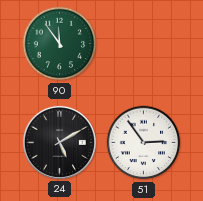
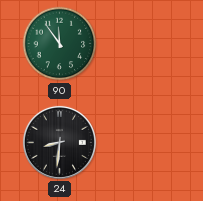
24: 5:10 -> 8:31 (59, 142)
51: 2:54 -> none (144, 143)
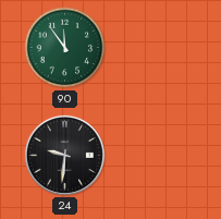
24: 8:31 -> 9:31 (64, 155)
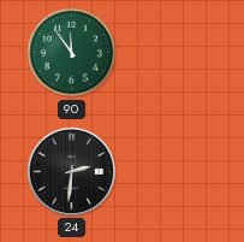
24: 9:31 -> 2:31 (71, 171)
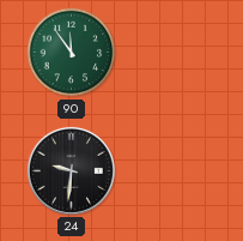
24: 2:31 -> 9:31 (71, 170)
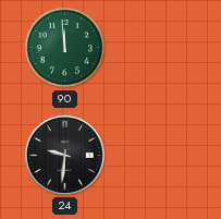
90: 11:54 -> 11:59 (65, 48)
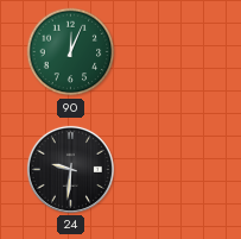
90: 11:59 -> 12:04 (71, 52)
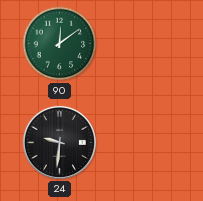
90: 12:04 -> 12:09 (60, 44)
